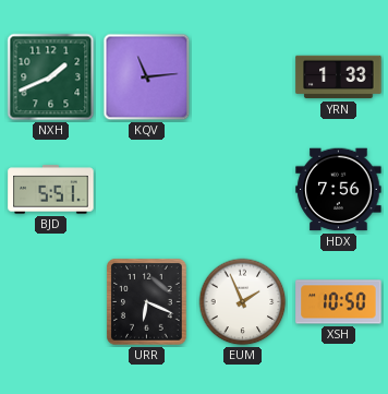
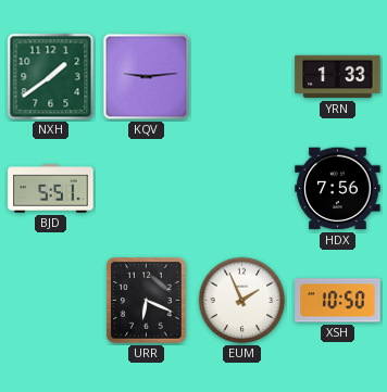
NXH: 1:41 -> 1:39 (51, 77)
KQV: 11:14 -> 9:14 (147, 77)
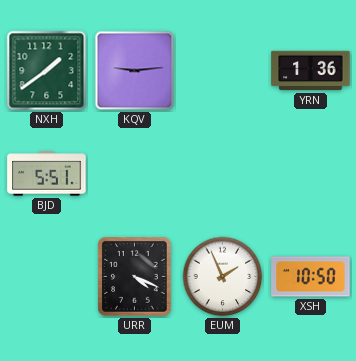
YRN: 1:33 -> 1:36 (311, 71)
HDX: 7:56 -> none (338, 189)
URR: 6:19 -> 4:19 (135, 277)
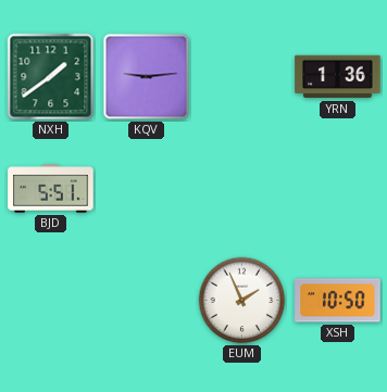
URR: 4:19 -> none (135, 277)
